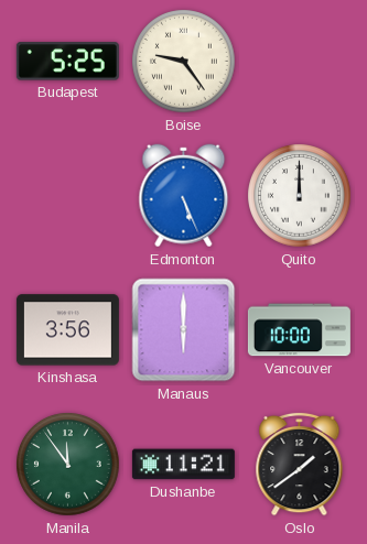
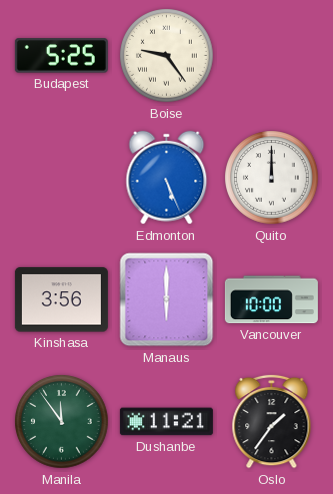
Oslo: 1:39 -> 1:36 (272, 421)
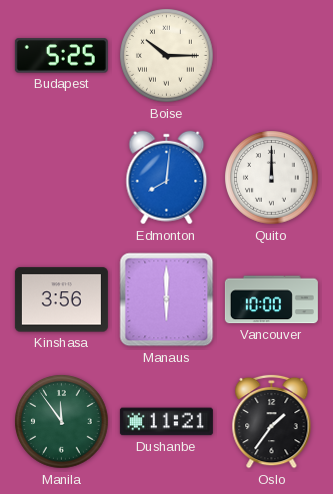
Boise: 9:24 -> 10:15 (167, 56)
Edmonton: 5:26 -> 8:01 (167, 178)
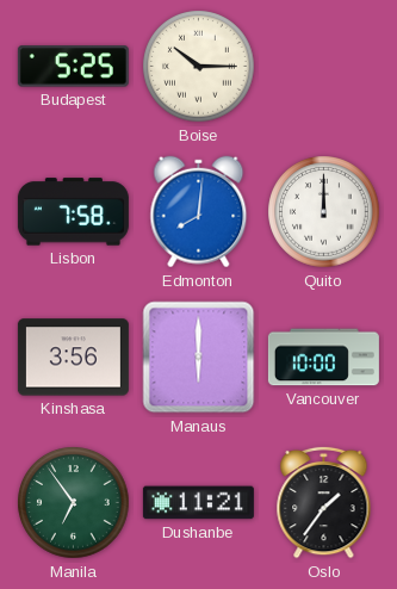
Lisbon: none -> 7:58 (73, 212)
Manila: 11:54 -> 6:54 (74, 503)
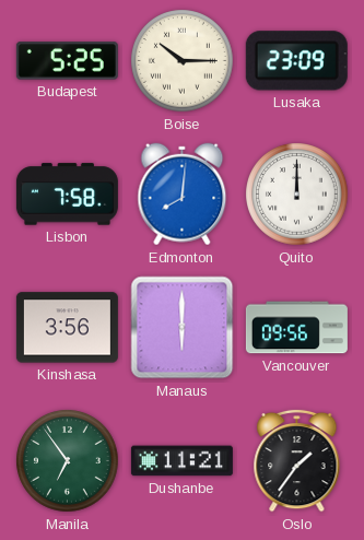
Lusaka: none -> 23:09 (296, 61)
Vancouver: 10:00 -> 09:56 (296, 328)
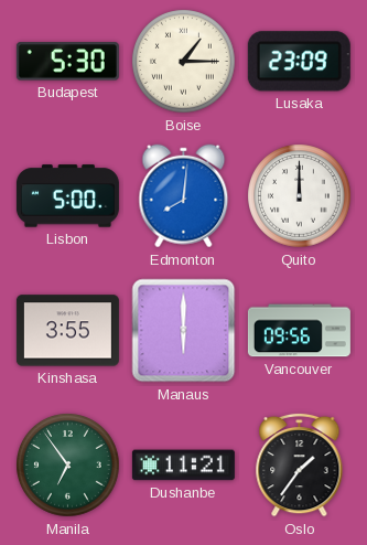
Budapest: 5:25 -> 5:30 (67, 62)
Boise: 10:15 -> 1:15 (184, 62)
Lisbon: 7:58 -> 5:00 (67, 196)
Kinshasa: 3:56 -> 3:55 (67, 331)
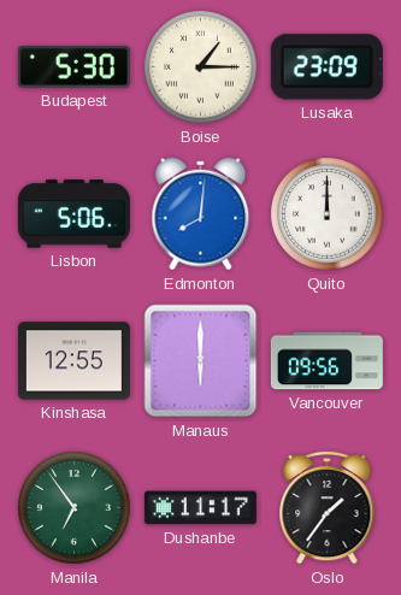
Lisbon: 5:00 -> 5:06 (73, 214)
Kinshasa: 3:55 -> 12:55 (73, 361)
Dushanbe: 11:21 -> 11:17 (200, 508)
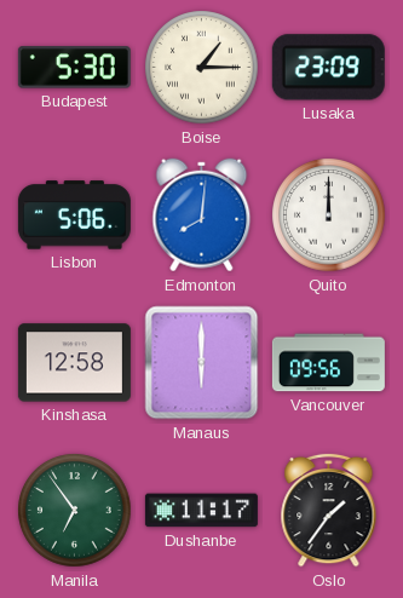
Kinshasa: 12:55 -> 12:58 (74, 363)
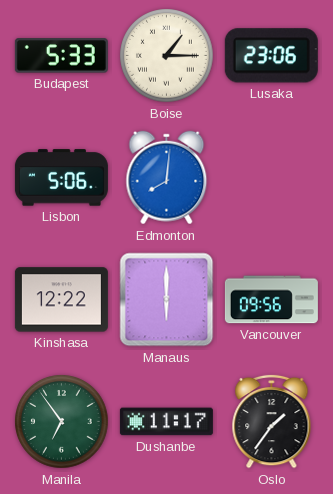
Budapest: 5:30 -> 5:33 (61, 56)
Lusaka: 23:09 -> 23:06 (271, 56)
Quito: 12:00 -> none (329, 215)
Kinshasa: 12:58 -> 12:22 (61, 300)
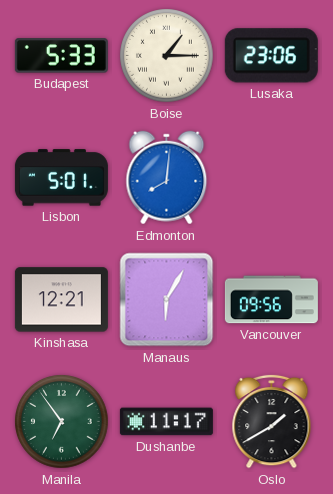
Lisbon: 5:06 -> 5:01 (61, 178)
Kinshasa: 12:22 -> 12:21 (61, 300)
Manaus: 6:00 -> 6:05 (167, 300)
Oslo: 1:36 -> 1:40 (272, 421)
